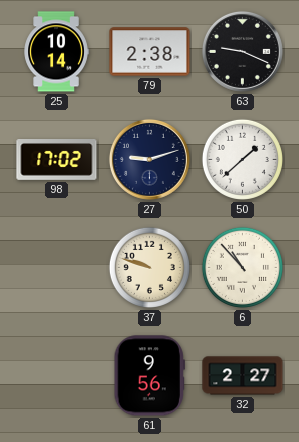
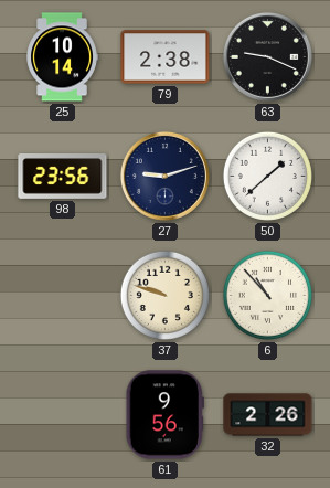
98: 17:02 -> 23:56 (63, 177)
32: 2:27 -> 2:26 (268, 415)
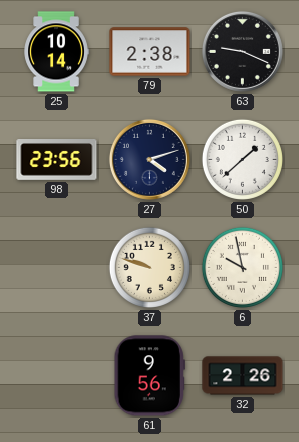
27: 9:12 -> 4:12 (149, 159)
6: 10:53 -> 9:58 (242, 267)
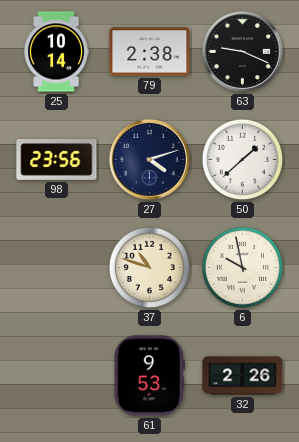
37: 9:48 -> 10:48 (149, 267)
61: 9:56 -> 9:53 (149, 376)
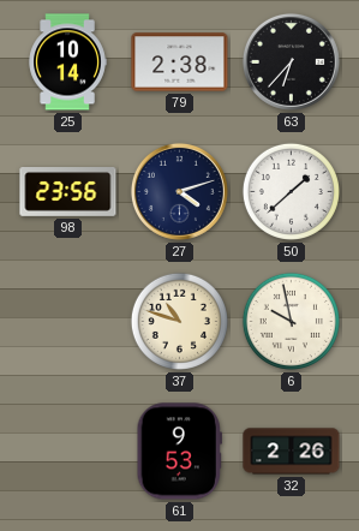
63: 9:19 -> 6:37 (291, 61)
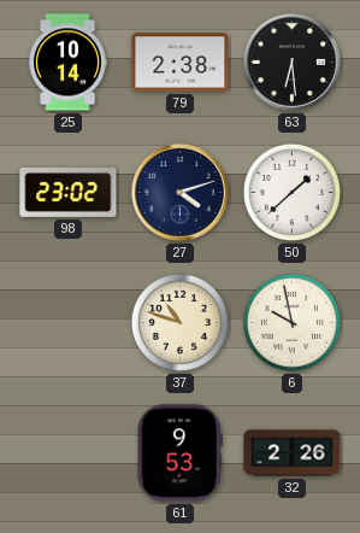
63: 6:37 -> 6:29 (291, 61)
98: 23:56 -> 23:02 (69, 193)
